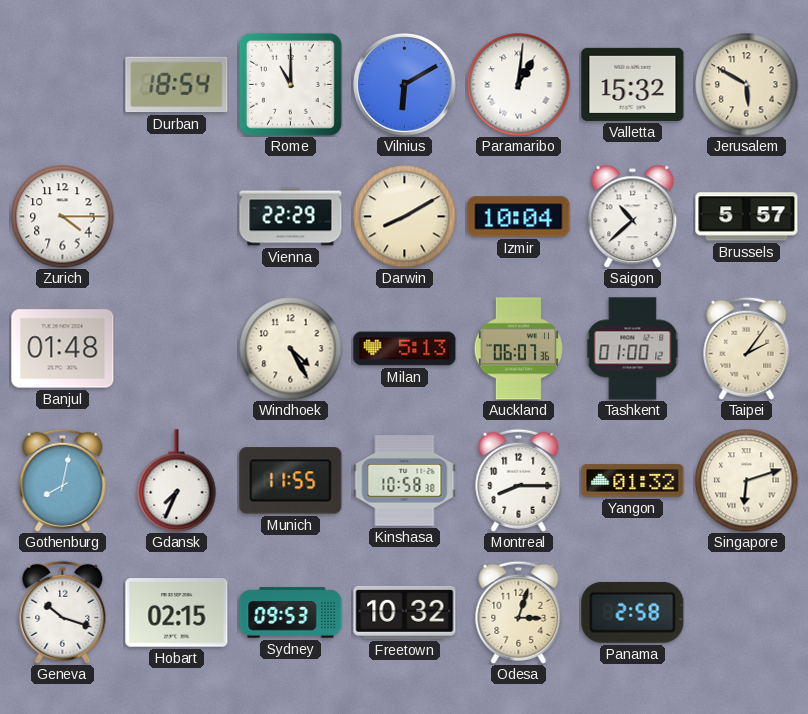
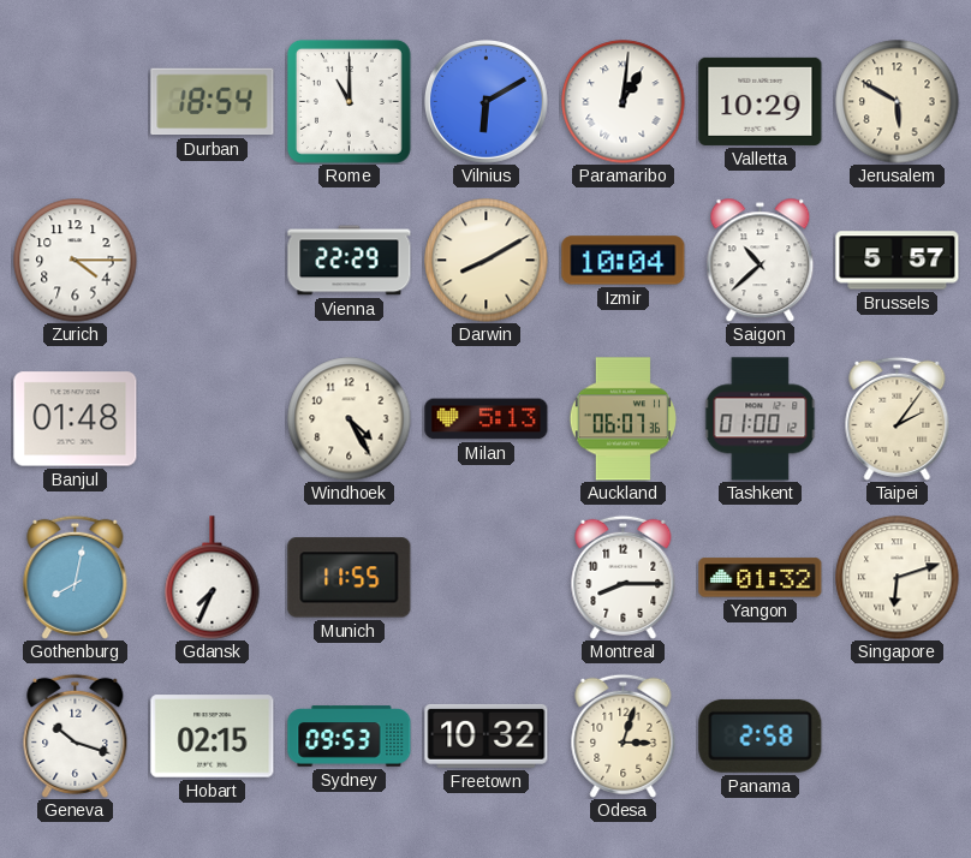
Valletta: 15:32 -> 10:29 (761, 101)
Kinshasa: 10:58 -> none (405, 481)
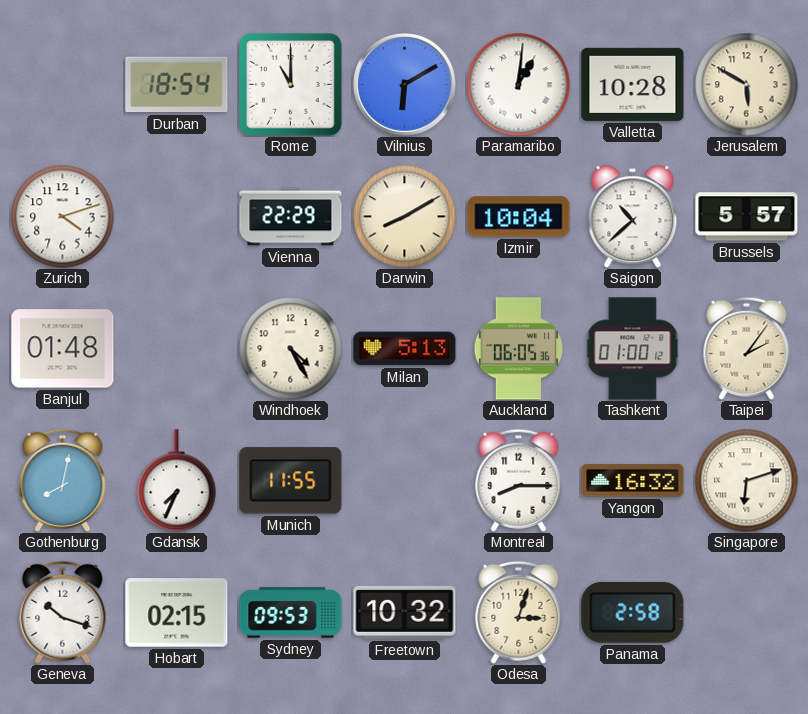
Valletta: 10:29 -> 10:28 (633, 84)
Zurich: 4:15 -> 4:12 (63, 217)
Auckland: 06:07 -> 06:05 (518, 349)
Yangon: 01:32 -> 16:32 (633, 481)
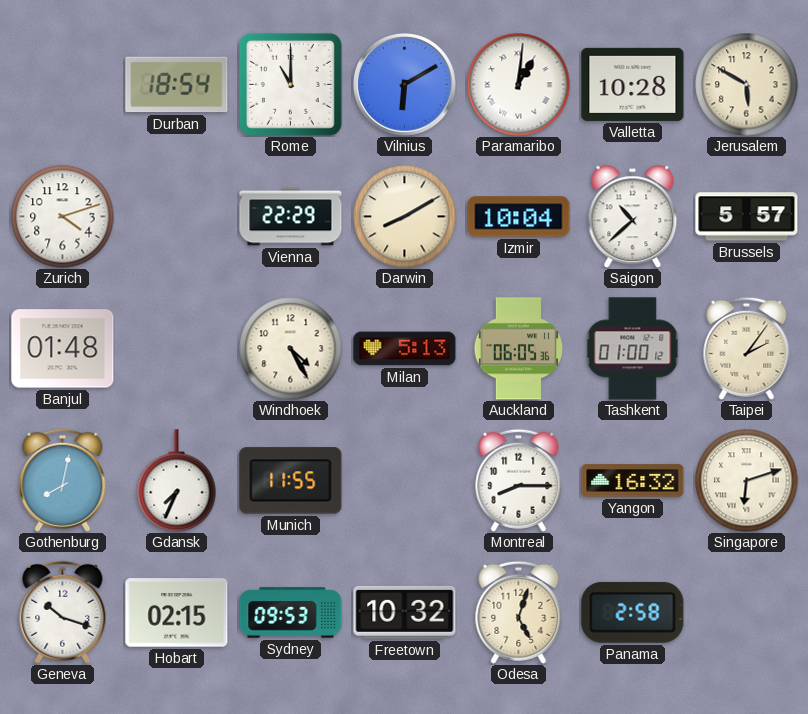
Odesa: 3:03 -> 5:03 (519, 612)
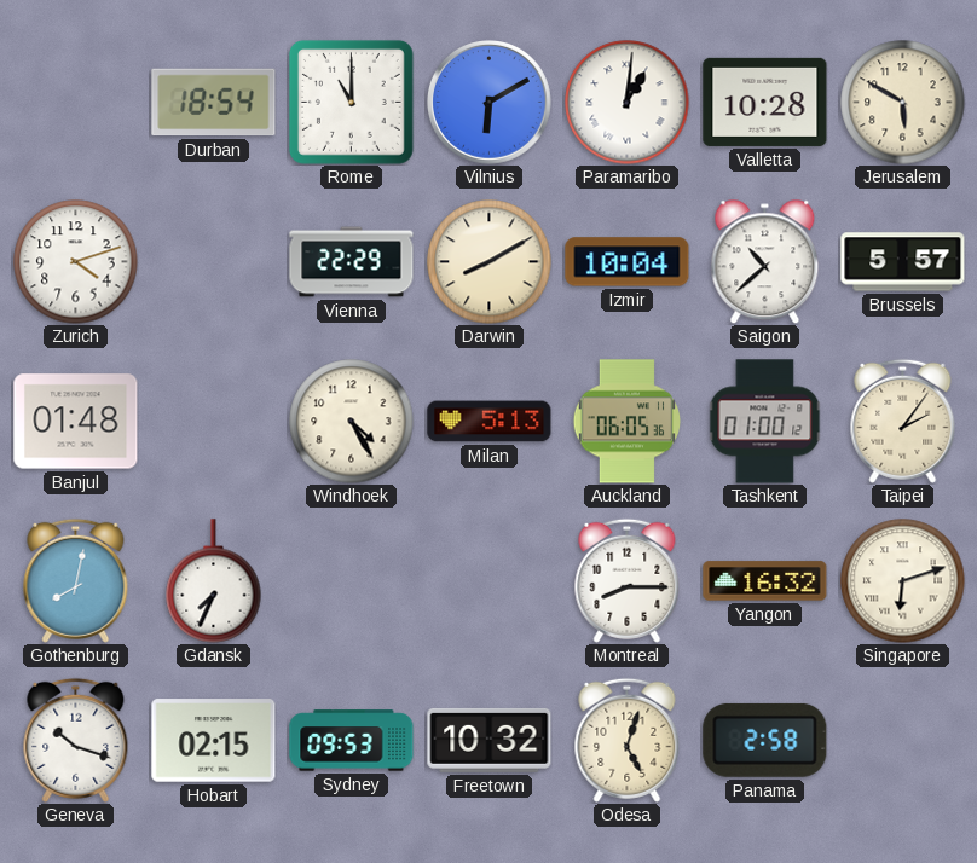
Munich: 11:55 -> none (291, 481)
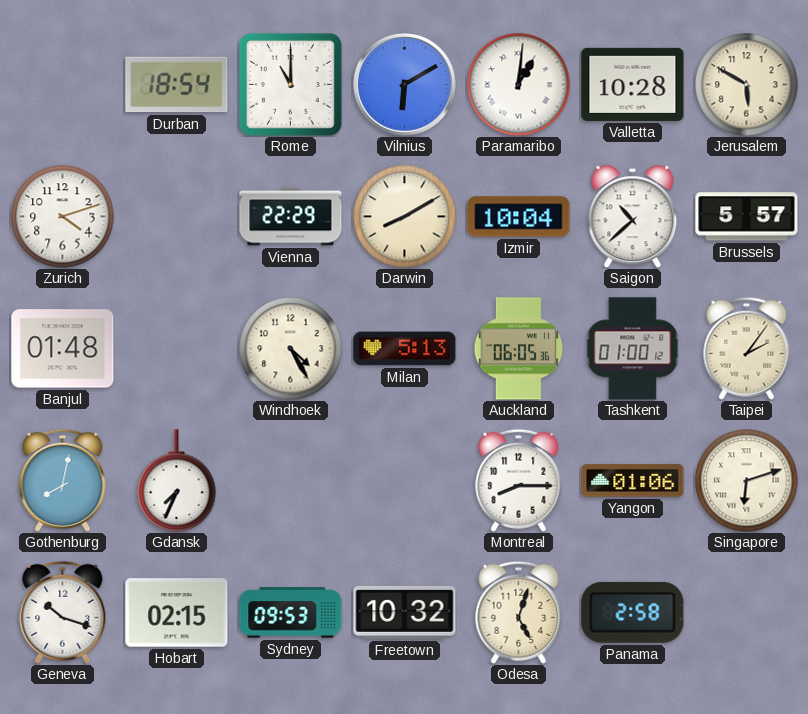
Yangon: 16:32 -> 01:06 (633, 481)
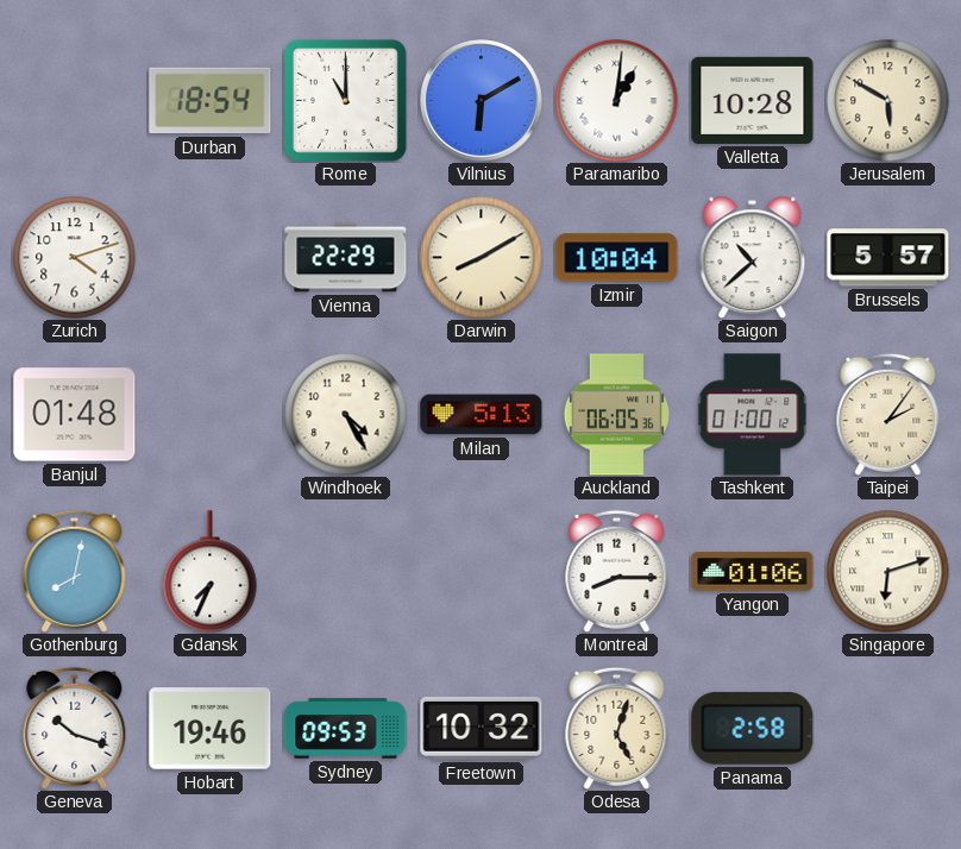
Hobart: 02:15 -> 19:46 (211, 729)
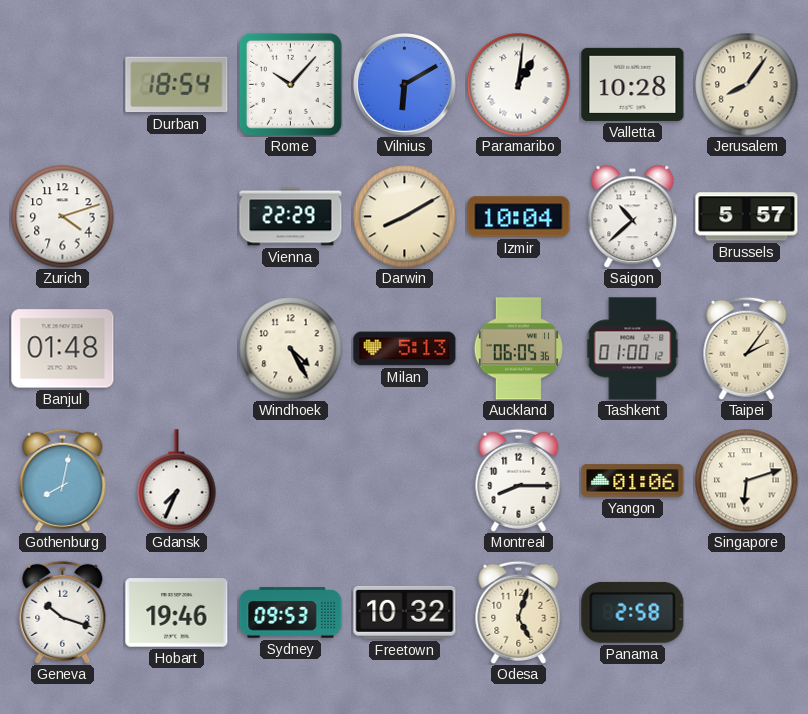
Rome: 11:00 -> 10:07 (290, 84)
Jerusalem: 5:50 -> 8:06 (747, 85)
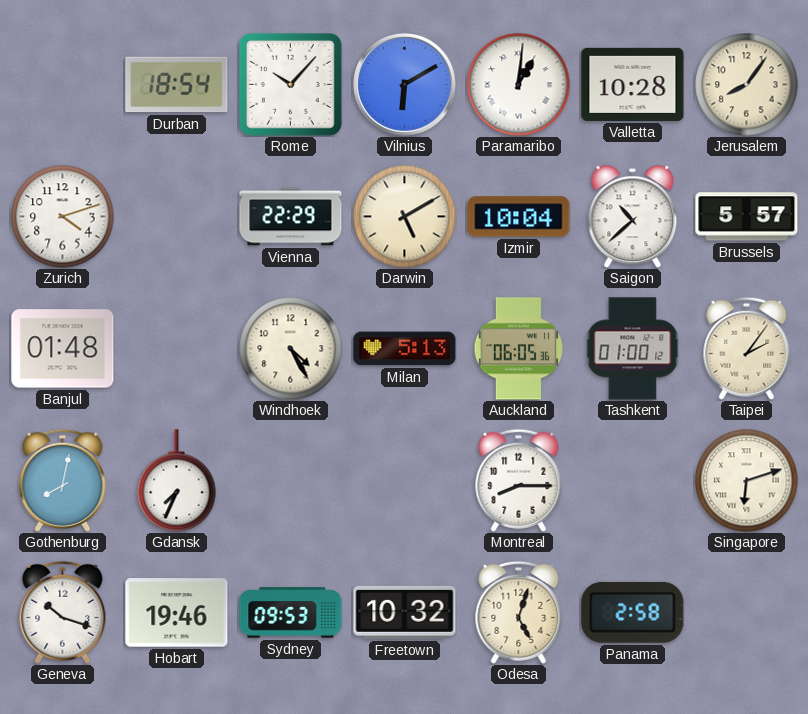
Darwin: 8:10 -> 5:10 (405, 217)
Yangon: 01:06 -> none (633, 481)
